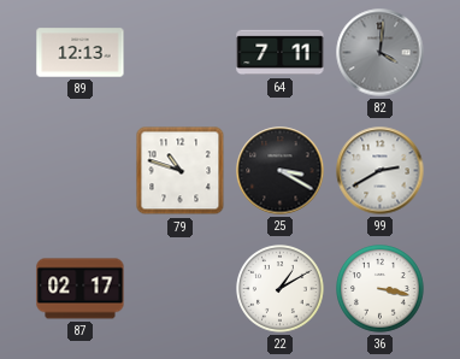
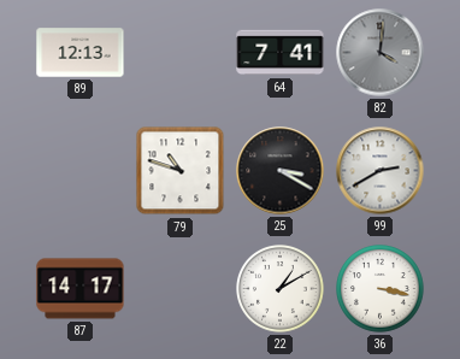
64: 7:11 -> 7:41 (281, 53)
87: 02:17 -> 14:17 (81, 289)
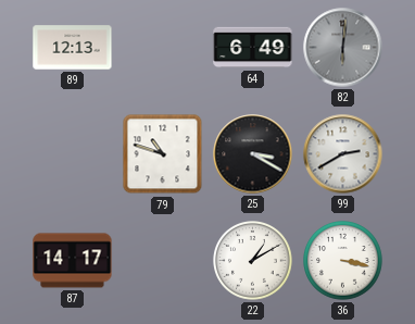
64: 7:41 -> 6:49 (253, 48)
82: 4:01 -> 6:01 (343, 48)
